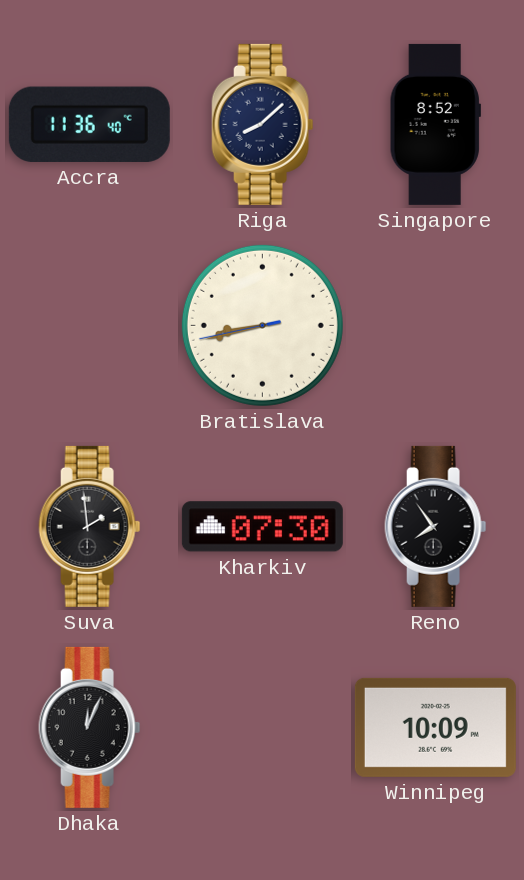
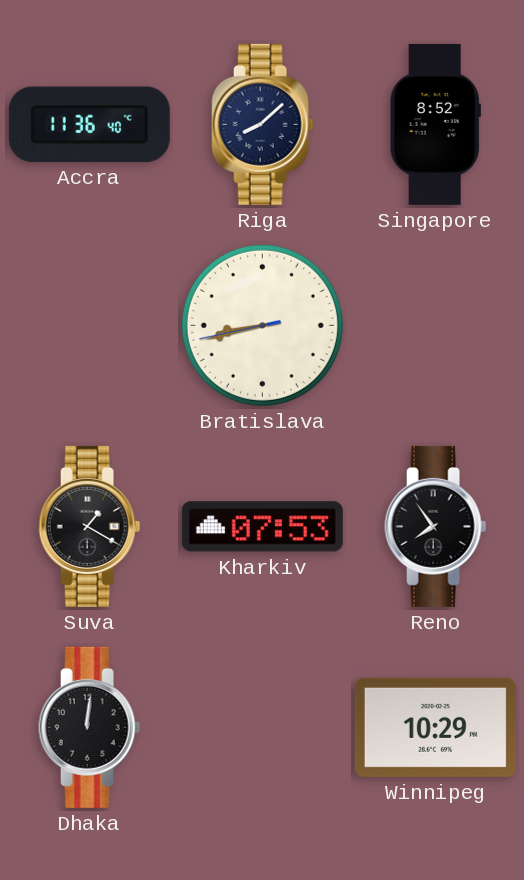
Suva: 1:59 -> 1:20 (90, 526)
Kharkiv: 07:30 -> 07:53 (262, 527)
Dhaka: 12:04 -> 12:01 (90, 727)
Winnipeg: 10:09 -> 10:29 (435, 727)
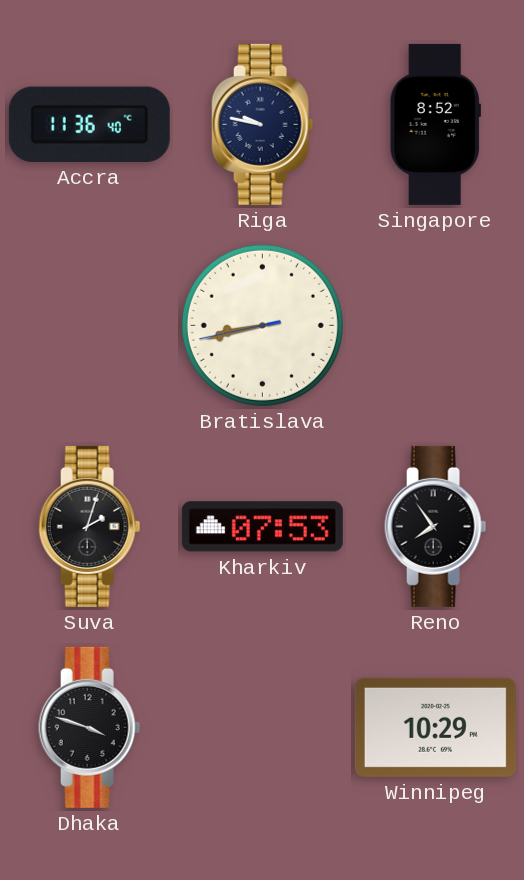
Riga: 8:08 -> 9:47 (263, 124)
Suva: 1:20 -> 2:03 (90, 526)
Dhaka: 12:01 -> 3:48 (90, 727)
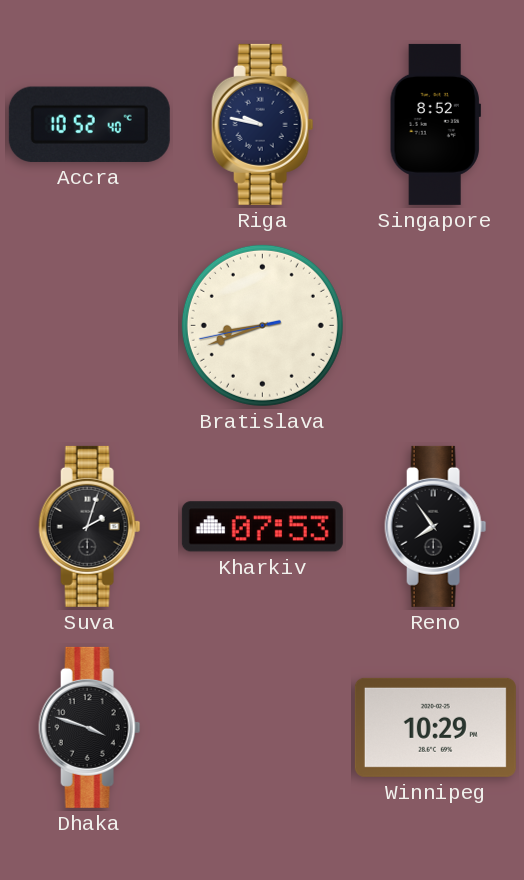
Accra: 11:36 -> 10:52 (89, 124)
Bratislava: 8:42 -> 8:41 (262, 325)
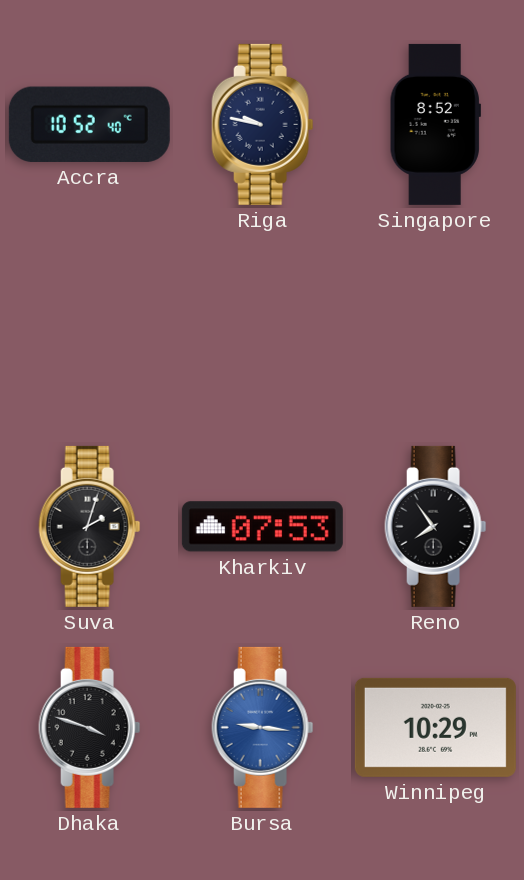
Bratislava: 8:41 -> none (262, 325)
Bursa: none -> 9:16 (263, 727)
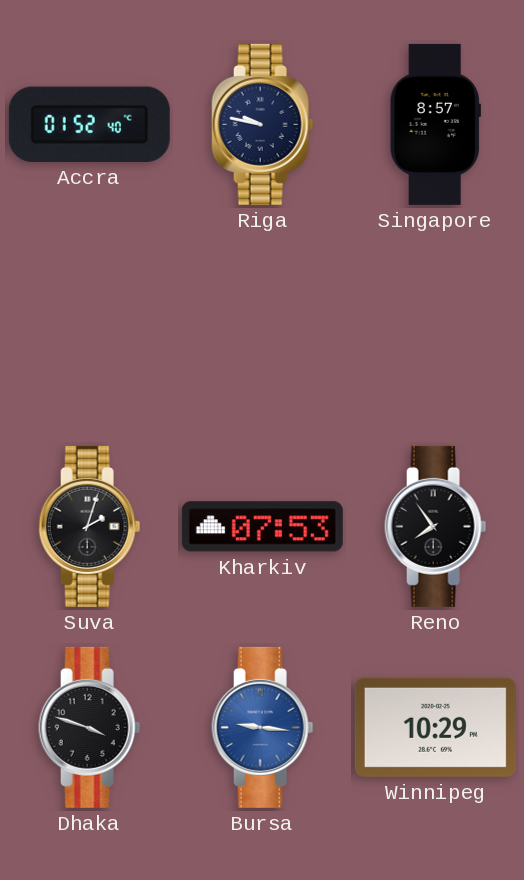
Accra: 10:52 -> 01:52 (89, 124)
Singapore: 8:52 -> 8:57 (435, 124)
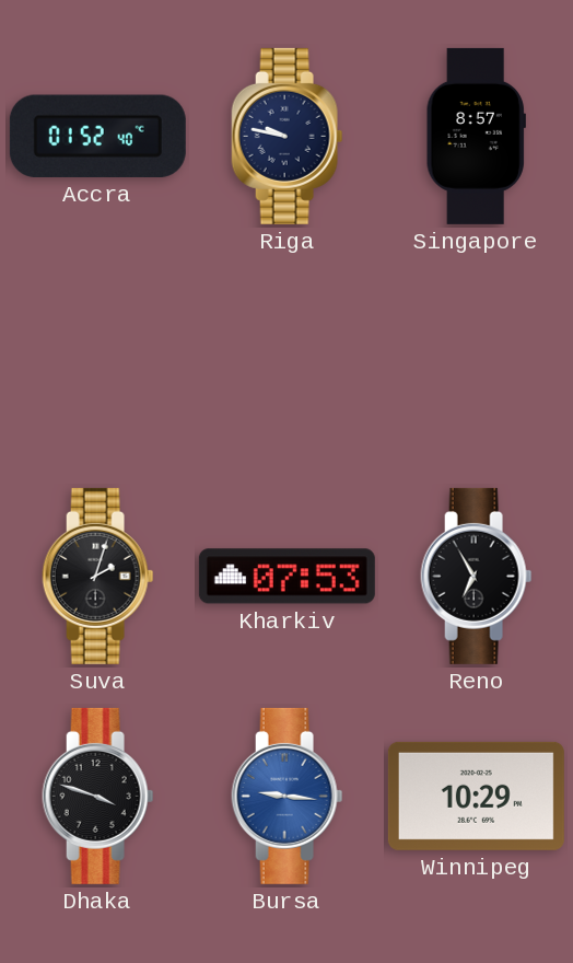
Reno: 7:54 -> 6:55 (477, 576)
